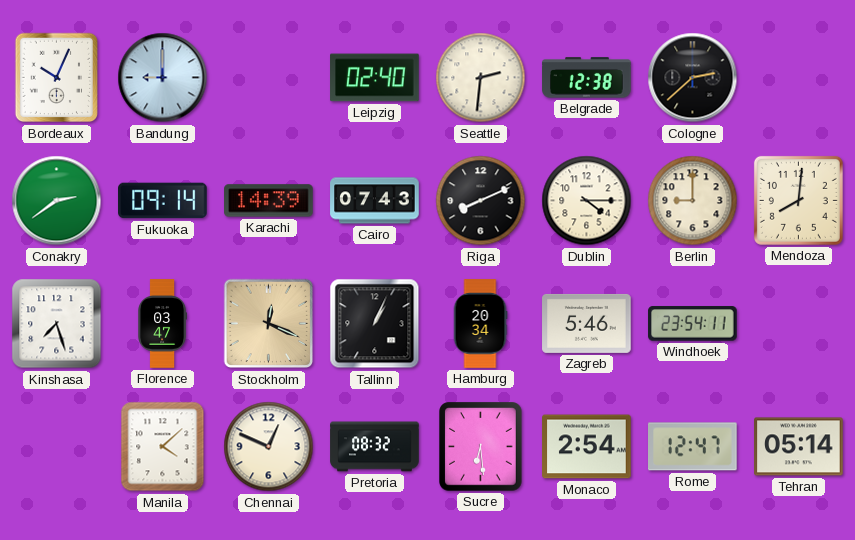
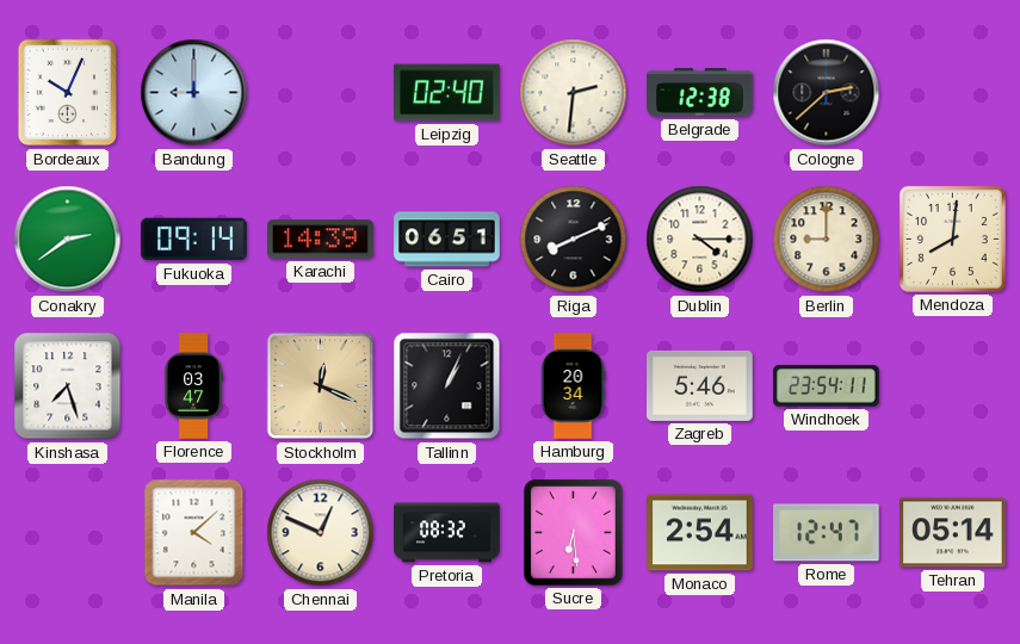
Cairo: 07:43 -> 06:51 (447, 240)
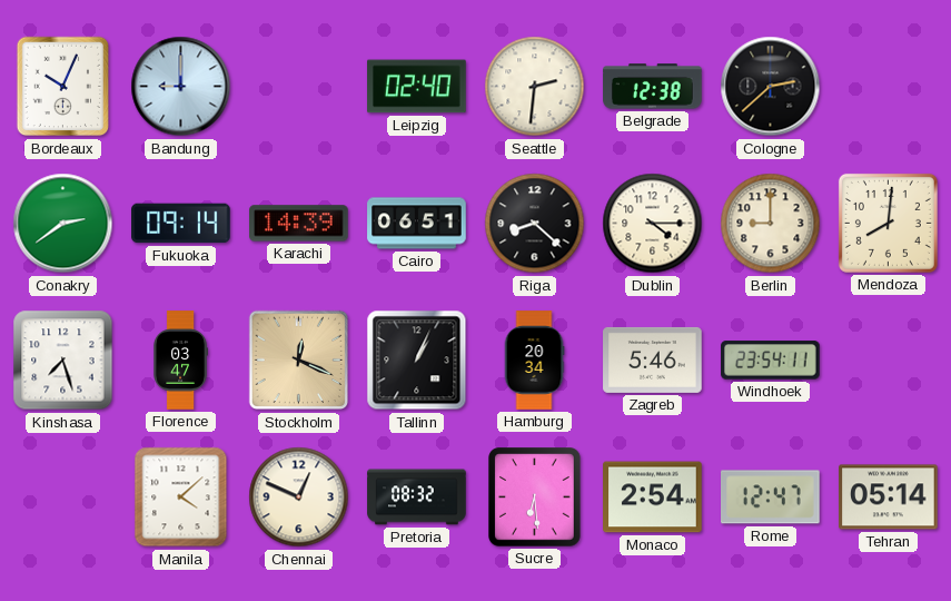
Riga: 8:11 -> 8:22 (535, 224)
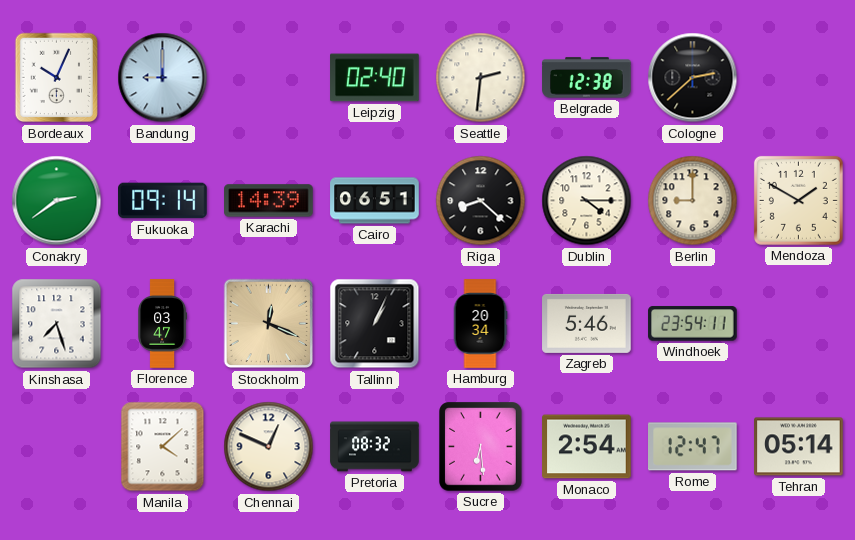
Mendoza: 8:01 -> 1:50 (798, 200)
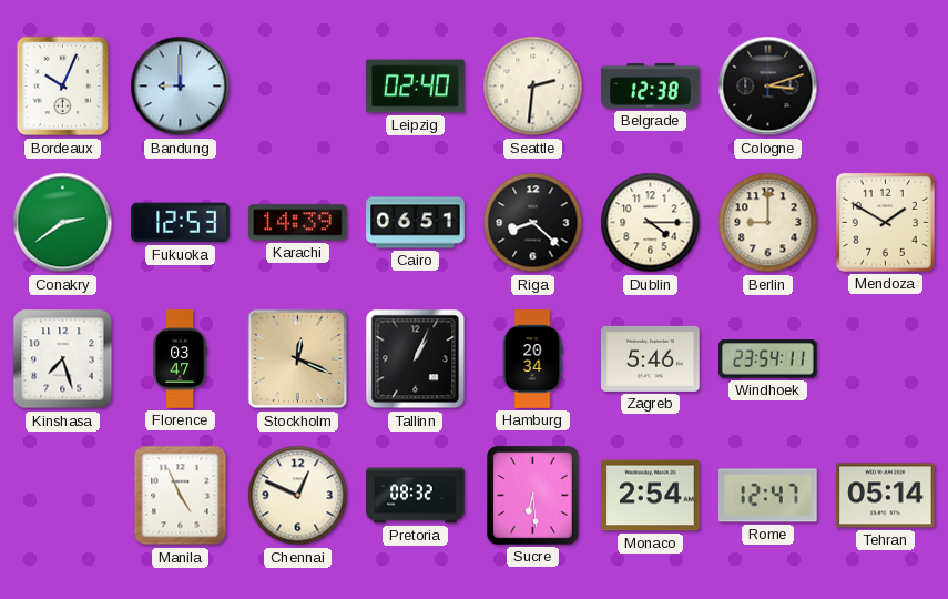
Cologne: 2:38 -> 3:12 (768, 87)
Fukuoka: 09:14 -> 12:53 (181, 223)
Manila: 4:08 -> 4:56 (181, 496)
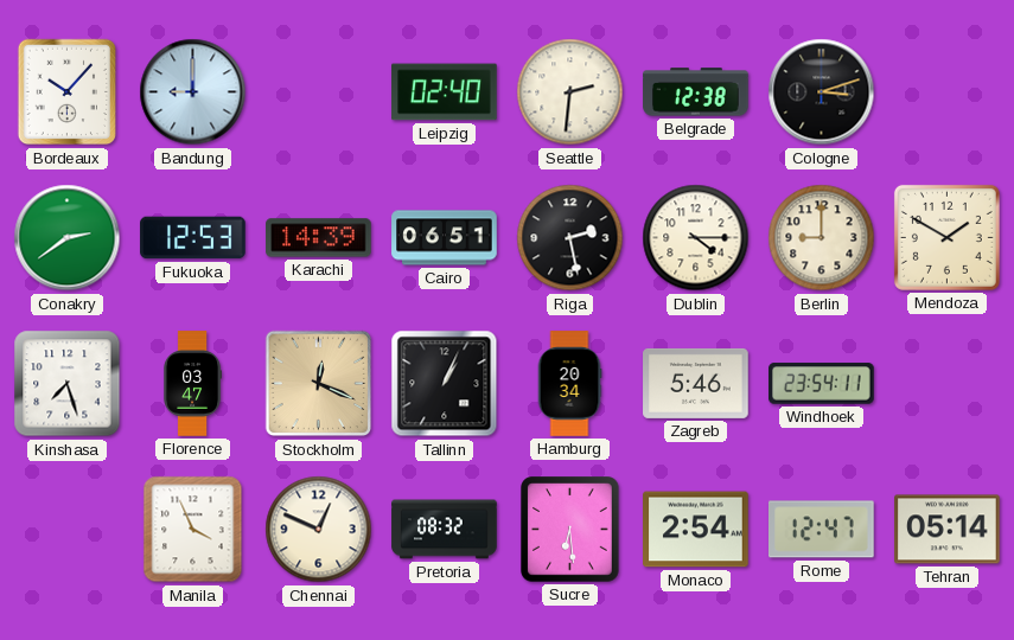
Bordeaux: 10:04 -> 10:07 (68, 92)
Riga: 8:22 -> 2:28 (570, 238)
Manila: 4:56 -> 3:56 (193, 530)
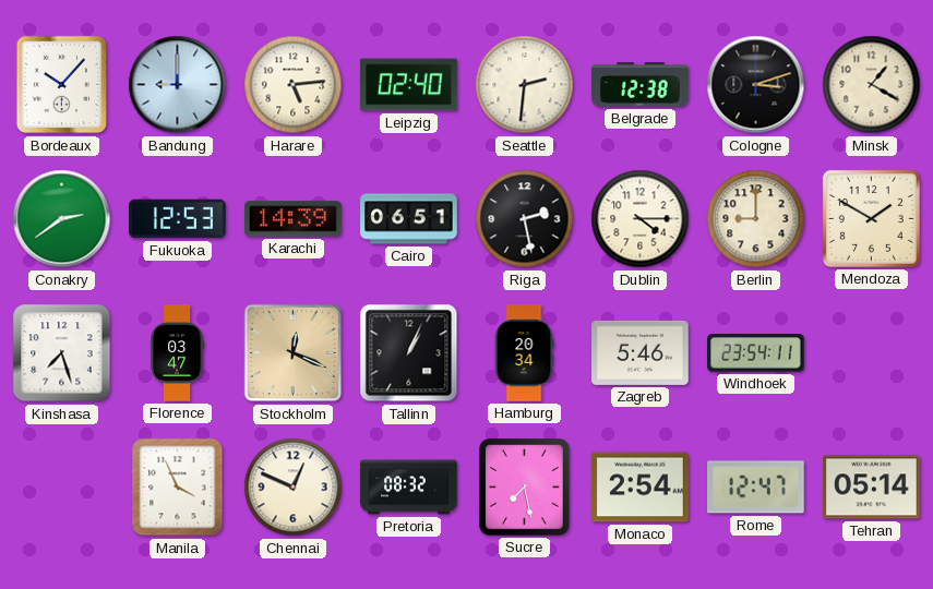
Harare: none -> 5:14 (294, 85)
Minsk: none -> 1:20 (872, 85)
Sucre: 6:29 -> 7:28 (525, 488)
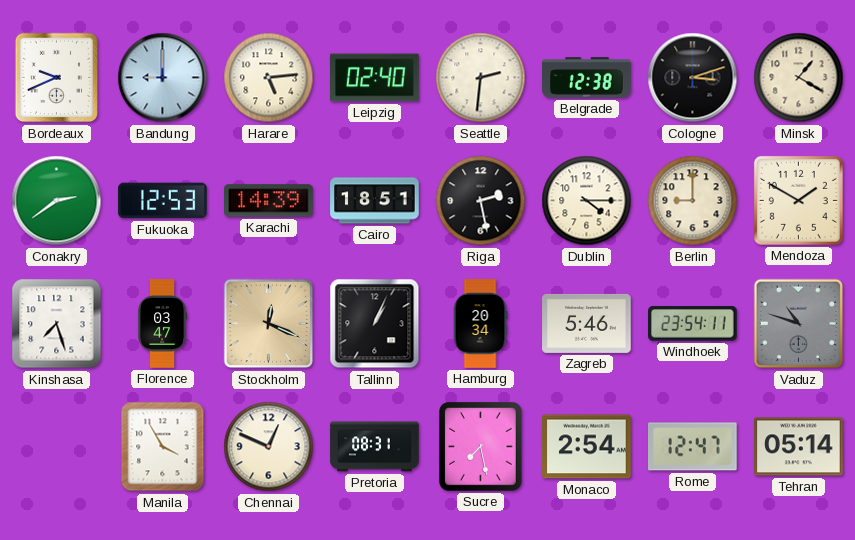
Bordeaux: 10:07 -> 9:41 (57, 78)
Cairo: 06:51 -> 18:51 (375, 201)
Vaduz: none -> 10:48 (799, 324)
Manila: 3:56 -> 3:55 (163, 447)
Pretoria: 08:32 -> 08:31 (375, 447)
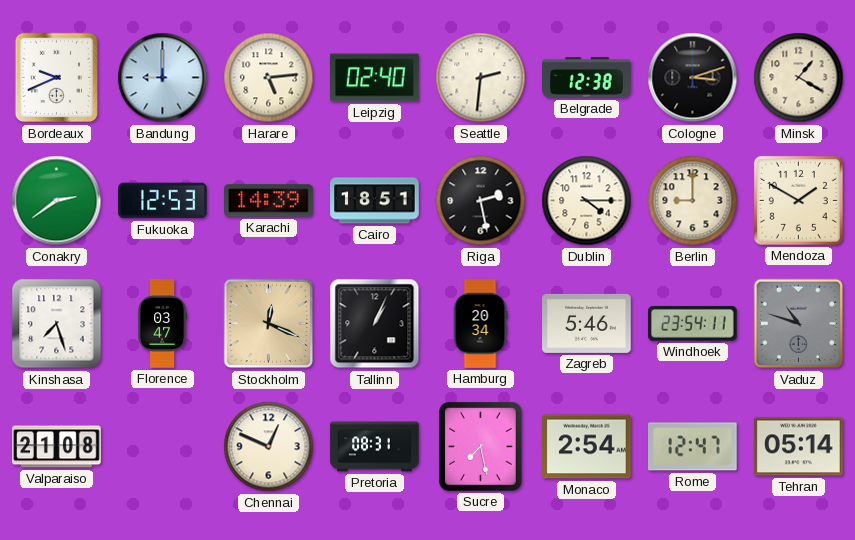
Valparaiso: none -> 21:08 (57, 447)
Manila: 3:55 -> none (163, 447)
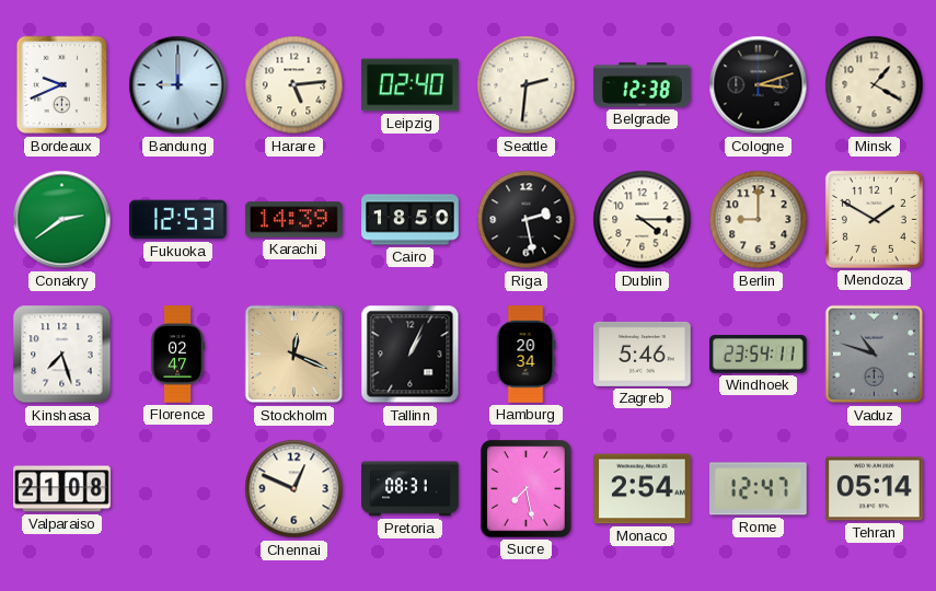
Cairo: 18:51 -> 18:50 (411, 220)
Florence: 03:47 -> 02:47 (177, 355)
